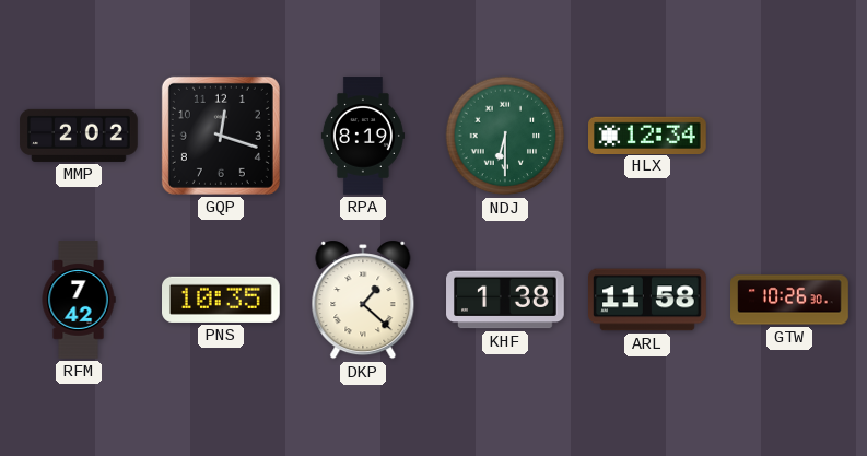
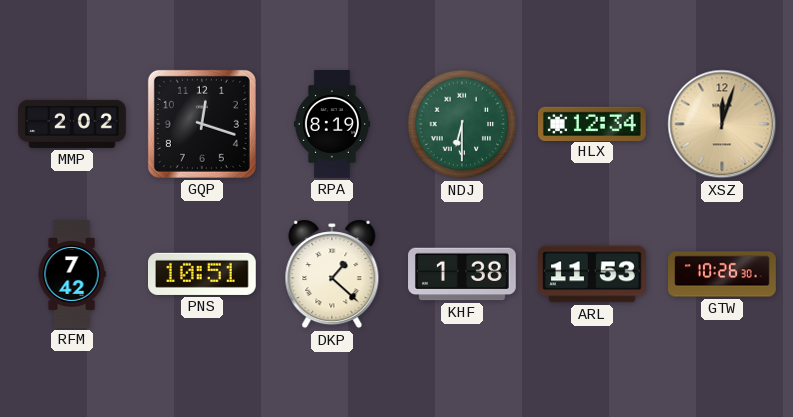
XSZ: none -> 12:03 (722, 124)
PNS: 10:35 -> 10:51 (203, 274)
ARL: 11:58 -> 11:53 (593, 274)
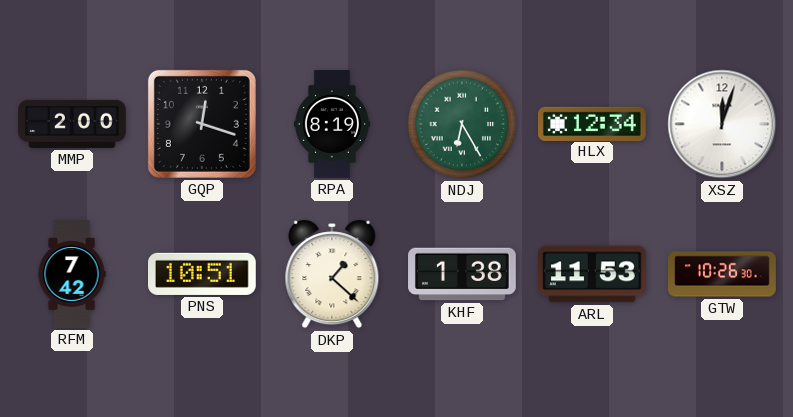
MMP: 2:02 -> 2:00 (72, 124)
NDJ: 6:30 -> 6:25 (462, 124)
XSZ dial: champagne -> white (722, 124)
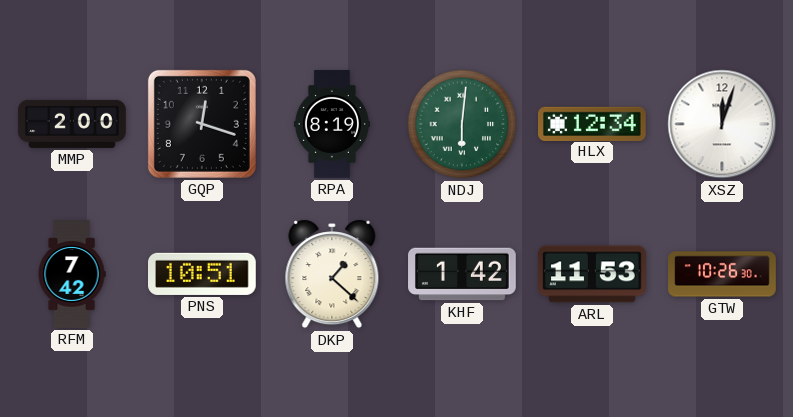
NDJ: 6:25 -> 6:01 (462, 124)
KHF: 1:38 -> 1:42 (462, 274)
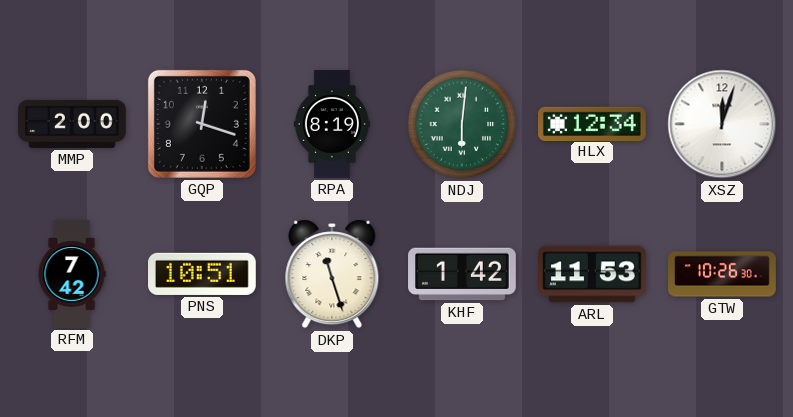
DKP: 1:22 -> 11:27 (332, 274)
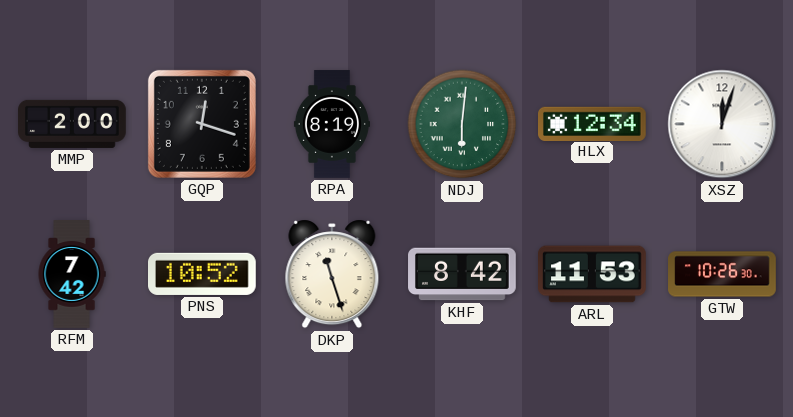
PNS: 10:51 -> 10:52 (203, 274)
KHF: 1:42 -> 8:42 (462, 274)
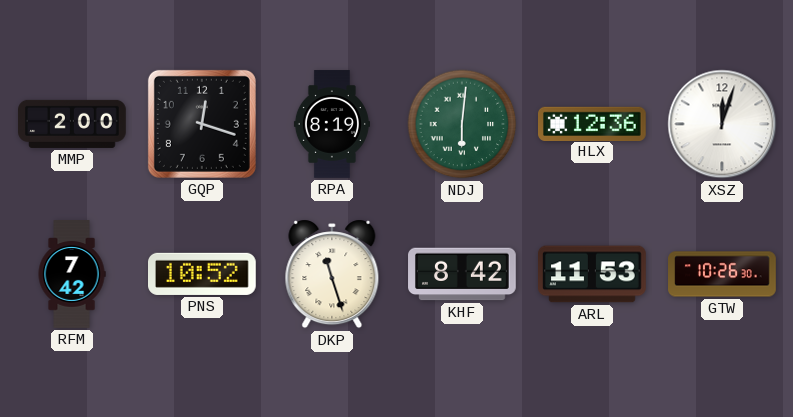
HLX: 12:34 -> 12:36 (593, 123)
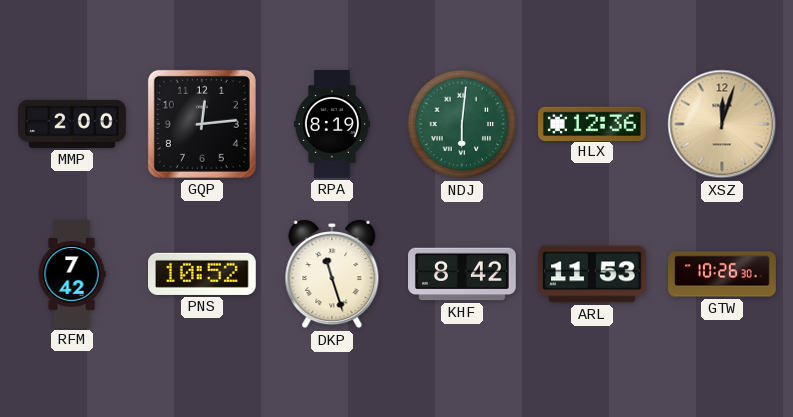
GQP: 12:18 -> 12:14 (202, 124)
XSZ dial: white -> champagne (722, 124)
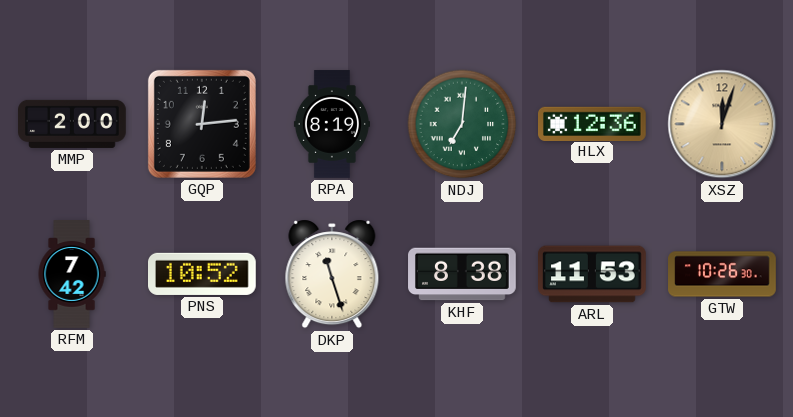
NDJ: 6:01 -> 7:01 (462, 124)
KHF: 8:42 -> 8:38 (462, 274)
